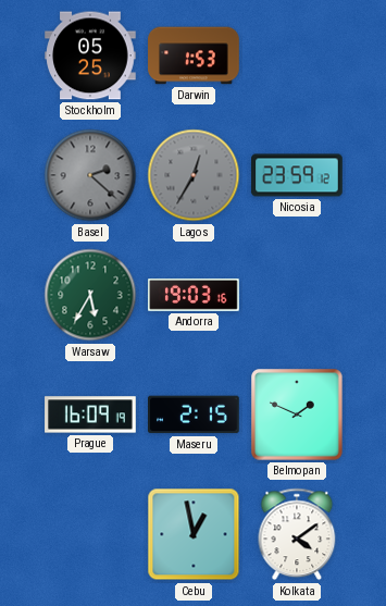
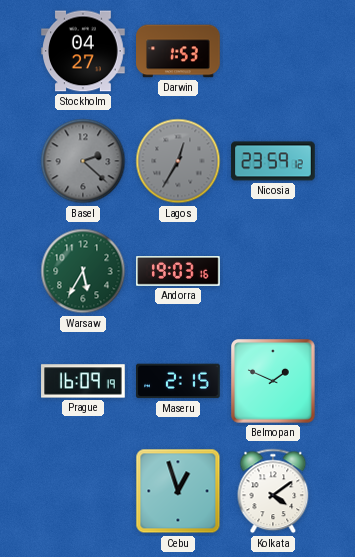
Stockholm: 05:25 -> 04:27 (83, 51)
Cebu: 12:58 -> 12:57 (178, 491)
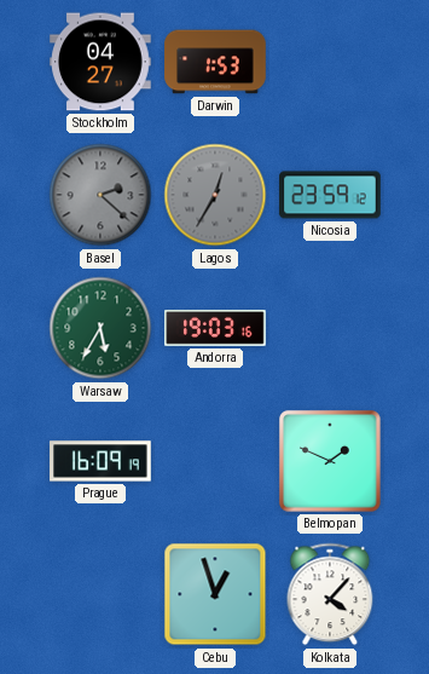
Maseru: 2:15 -> none (179, 381)
Kolkata: 4:09 -> 4:07 (330, 594)
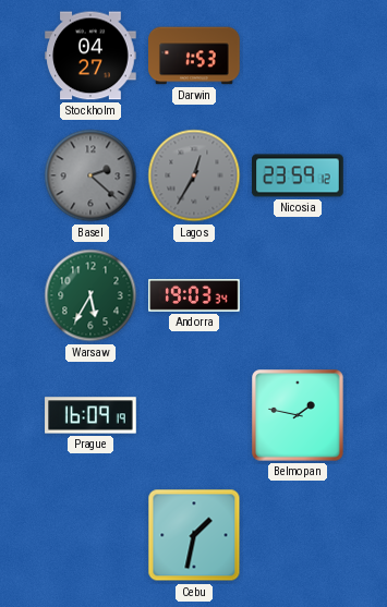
Andorra: 19:03:16 -> 19:03:34 (194, 296)
Belmopan: 1:49 -> 1:47 (298, 415)
Cebu: 12:57 -> 1:32 (194, 535)
Kolkata: 4:07 -> none (330, 594)
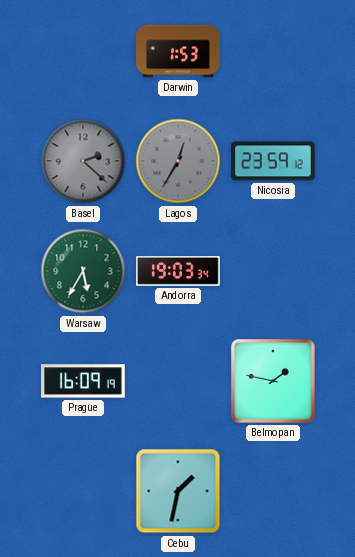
Stockholm: 04:27 -> none (90, 56)
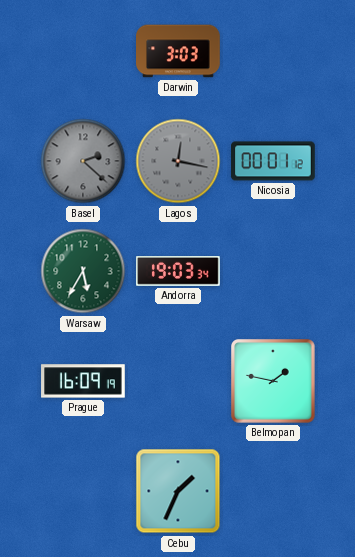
Darwin: 1:53 -> 3:03 (178, 51)
Lagos: 12:35 -> 12:17 (178, 161)
Nicosia: 23:59 -> 00:01 (273, 161)
Cebu: 1:32 -> 1:34 (178, 491)
